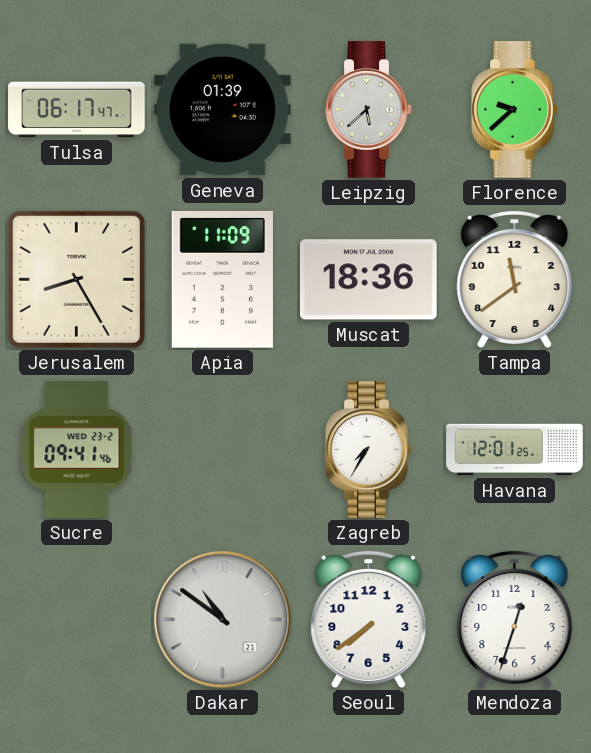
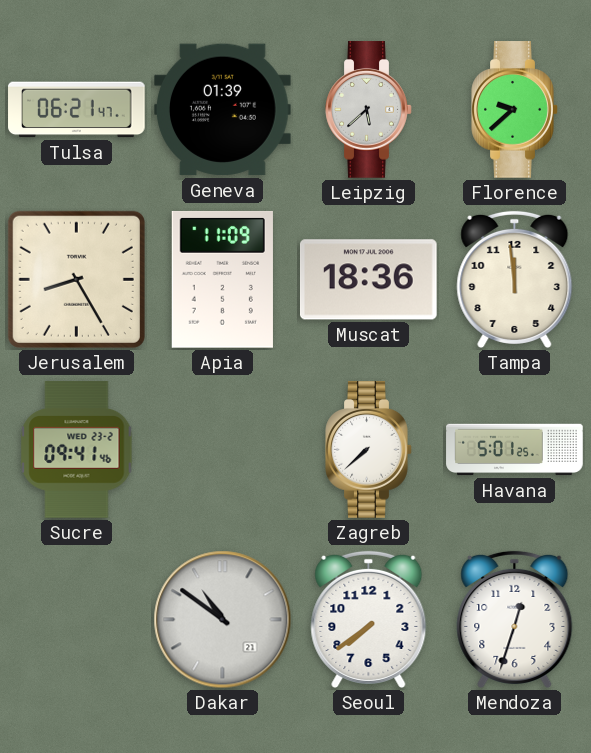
Tulsa: 06:17 -> 06:21 (77, 110)
Tampa: 11:39 -> 11:59 (515, 279)
Zagreb: 7:35 -> 7:38 (369, 450)
Havana: 12:01 -> 5:01 (515, 450)
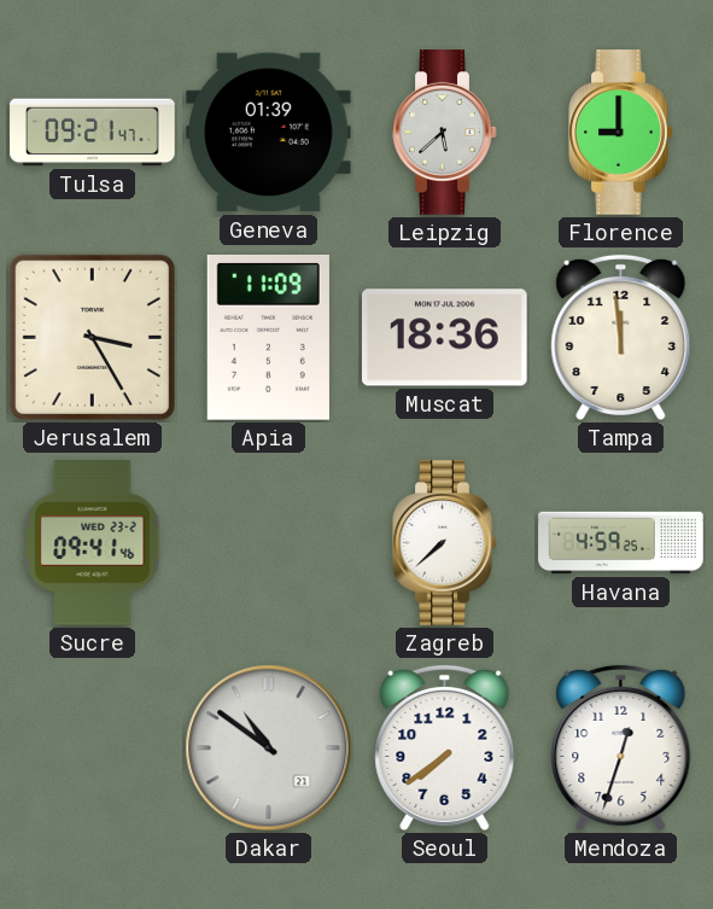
Tulsa: 06:21 -> 09:21 (93, 133)
Florence: 9:38 -> 9:00 (621, 133)
Jerusalem: 8:25 -> 3:25 (92, 337)
Havana: 5:01 -> 4:59 (621, 543)
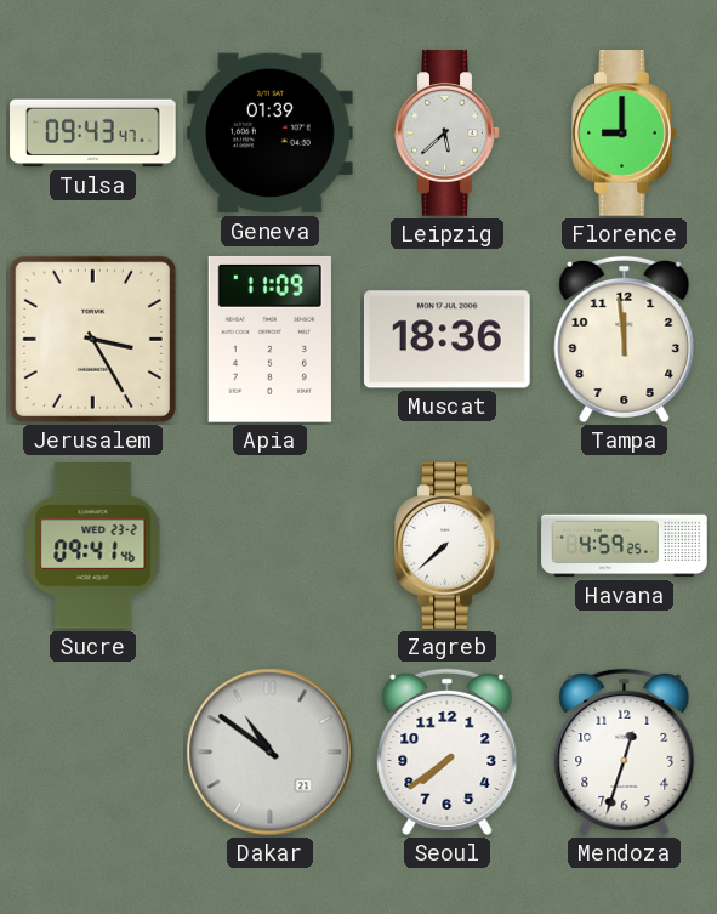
Tulsa: 09:21 -> 09:43 (93, 134)
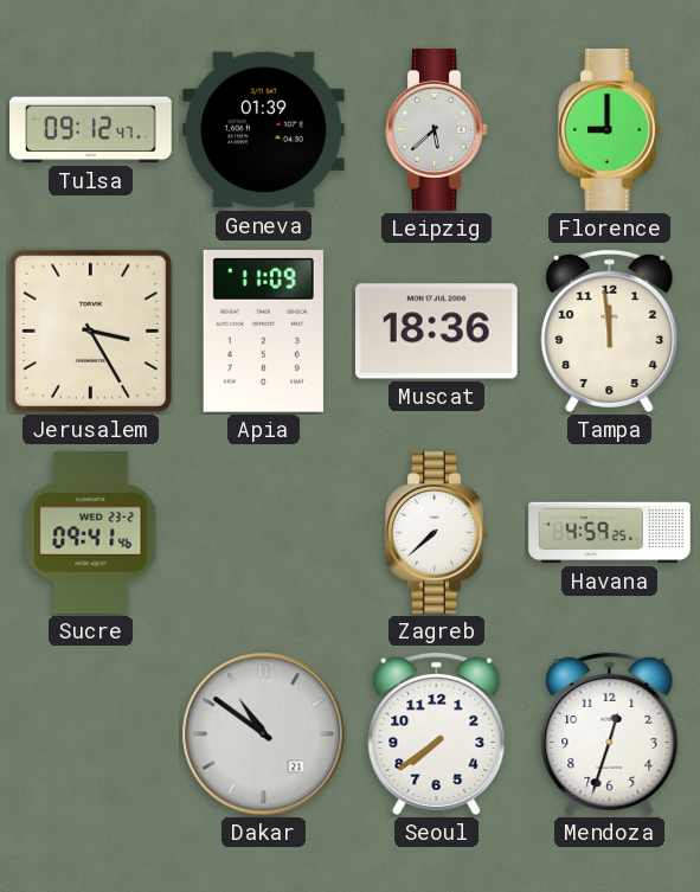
Tulsa: 09:43 -> 09:12 (91, 130)
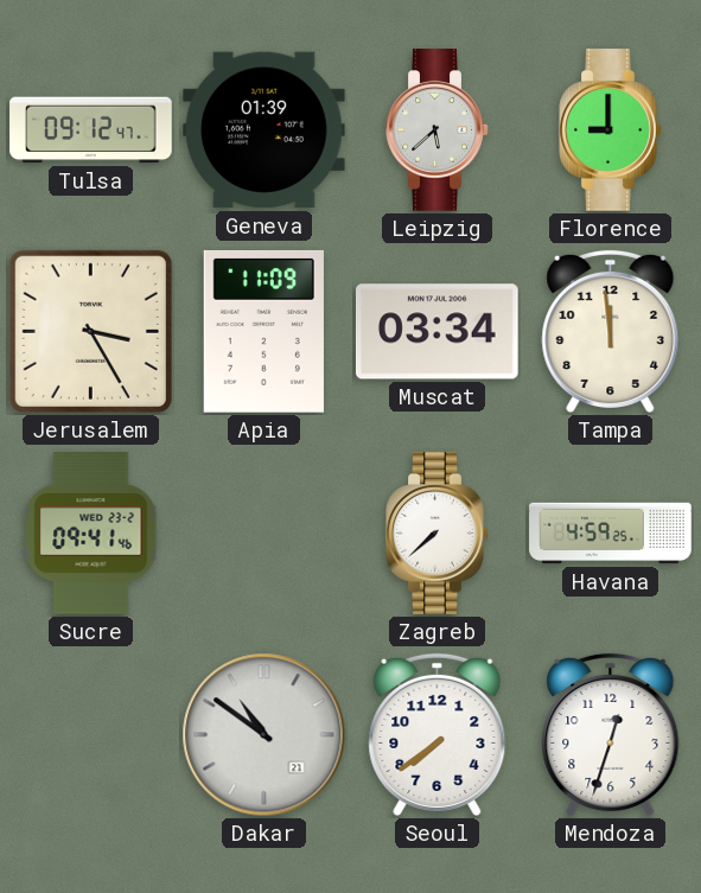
Muscat: 18:36 -> 03:34 (438, 332)
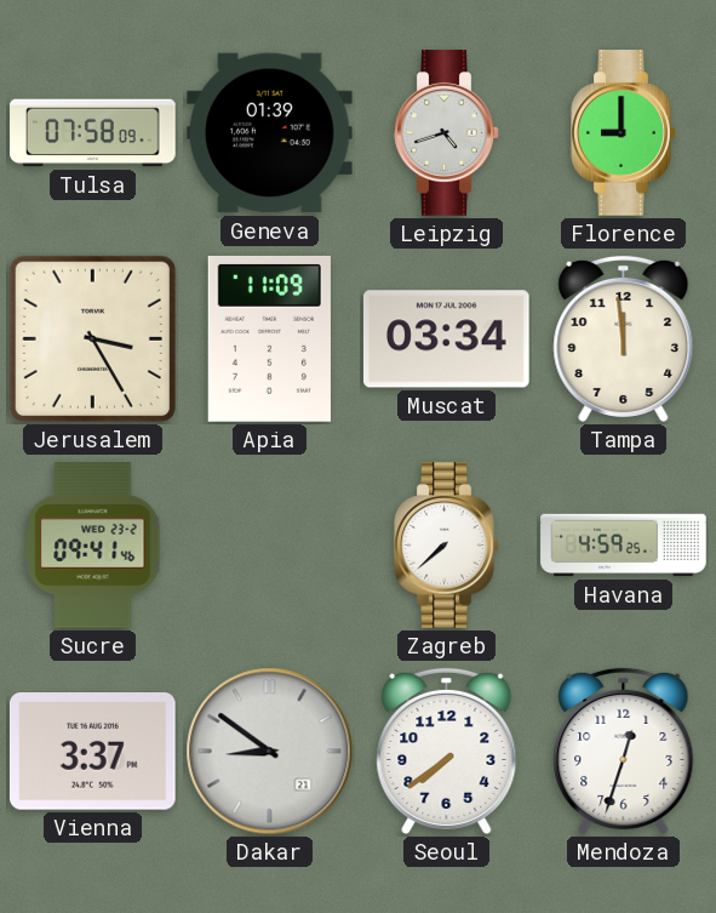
Tulsa: 09:12 -> 07:58 (93, 133)
Leipzig: 5:38 -> 4:42 (447, 133)
Vienna: none -> 3:37 (92, 752)
Dakar: 10:51 -> 8:51 (270, 752)
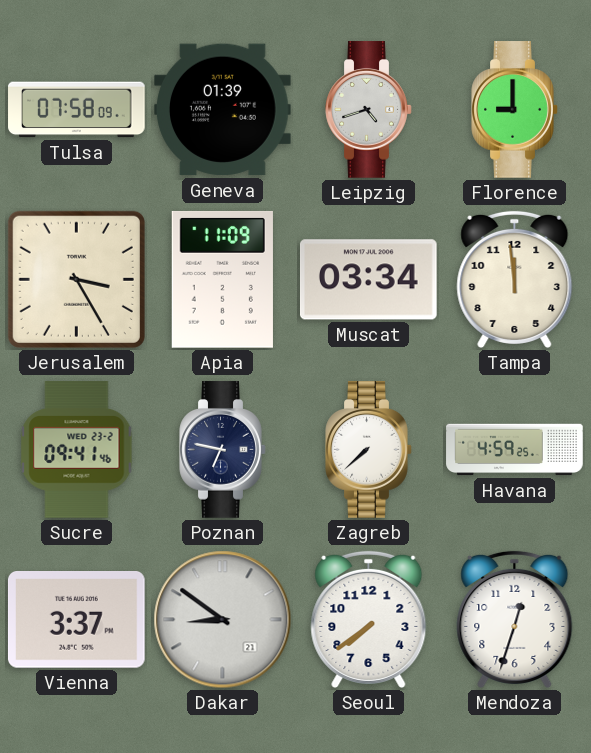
Poznan: none -> 6:47 (223, 450)
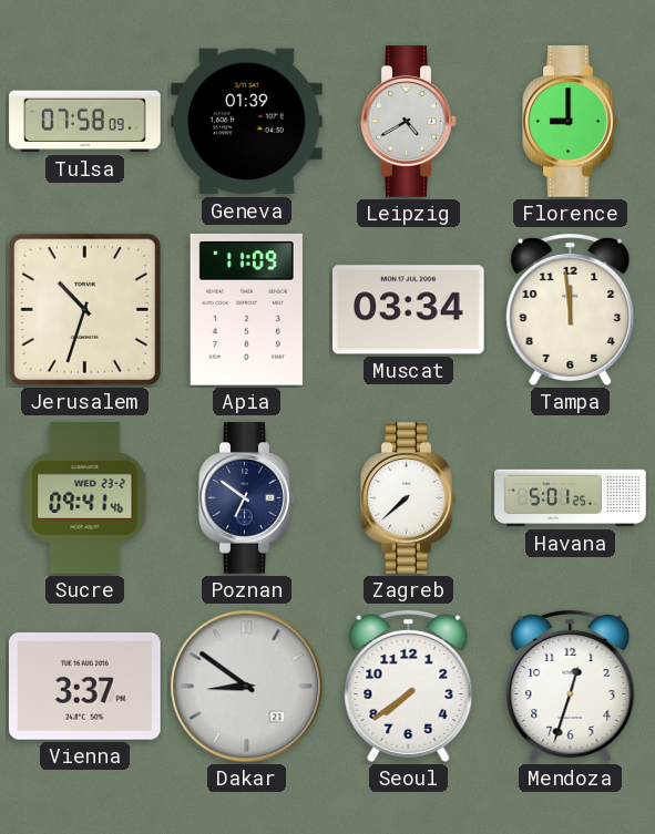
Leipzig: 4:42 -> 4:40 (409, 122)
Jerusalem: 3:25 -> 10:33 (84, 309)
Poznan: 6:47 -> 6:51 (247, 498)
Havana: 4:59 -> 5:01 (571, 498)
